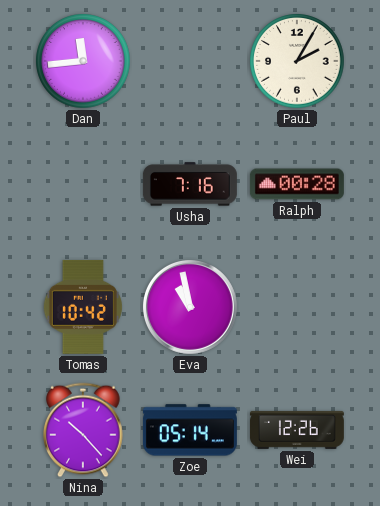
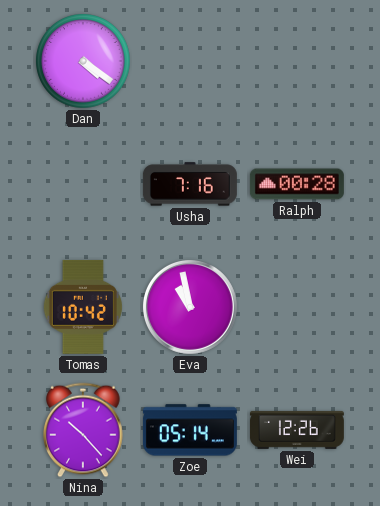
Dan: 11:44 -> 4:21 (83, 61)
Paul: 2:05 -> none (297, 61)
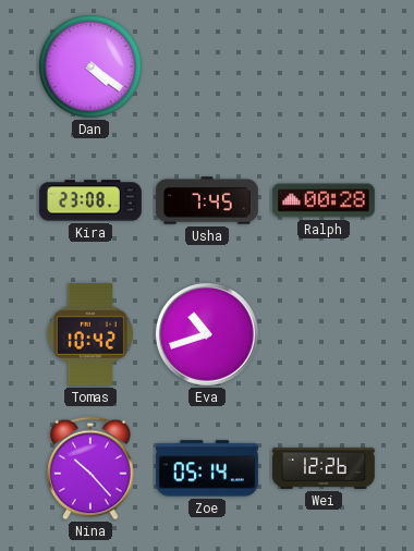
Kira: none -> 23:08 (90, 200)
Usha: 7:16 -> 7:45 (207, 200)
Eva: 10:58 -> 10:42 (207, 334)
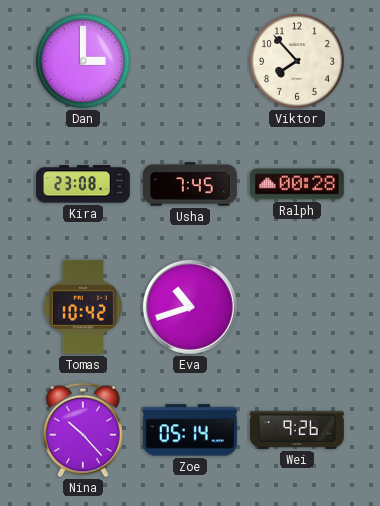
Dan: 4:21 -> 3:00 (83, 61)
Viktor: none -> 7:53 (297, 61)
Wei: 12:26 -> 9:26 (297, 430)
